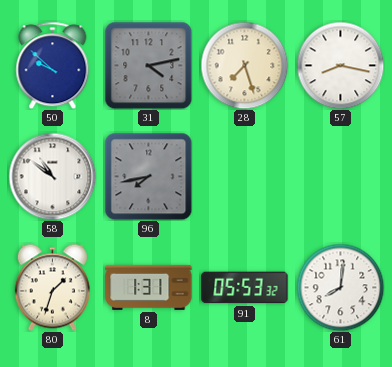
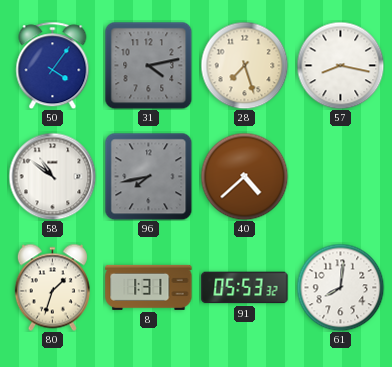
50: 9:52 -> 4:06 (53, 65)
40: none -> 4:38 (244, 176)
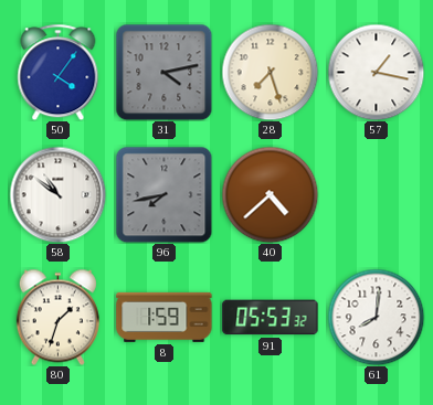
57: 8:17 -> 1:17 (376, 72)
8: 1:31 -> 1:59 (165, 317)
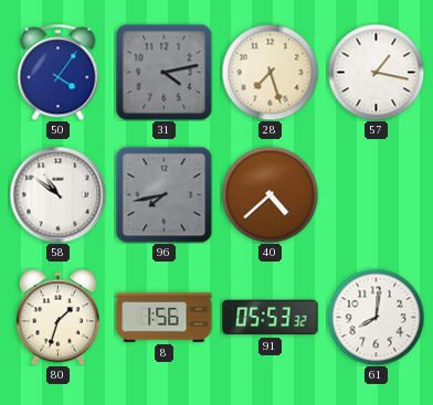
8: 1:59 -> 1:56 (165, 317)
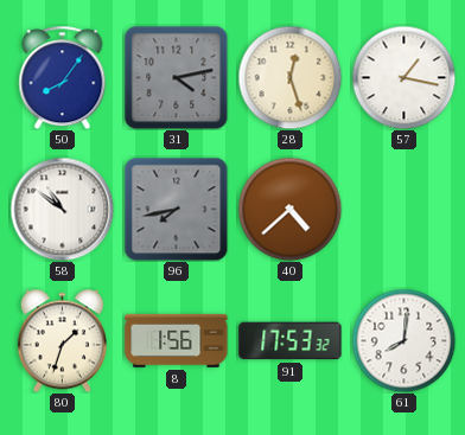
50: 4:06 -> 8:06 (63, 77)
28: 7:27 -> 12:27 (289, 77)
91: 05:53 -> 17:53 (291, 341)
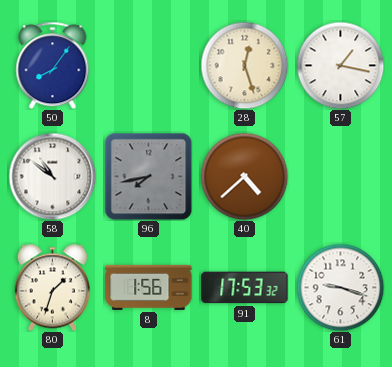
31: 4:13 -> none (176, 77)
61: 8:01 -> 9:18 (340, 287)
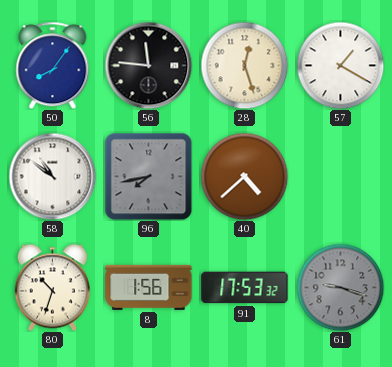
56: none -> 11:46 (148, 65)
57: 1:17 -> 1:20 (340, 65)
80: 1:33 -> 10:33 (52, 287)
61 dial: white -> grey (340, 287)
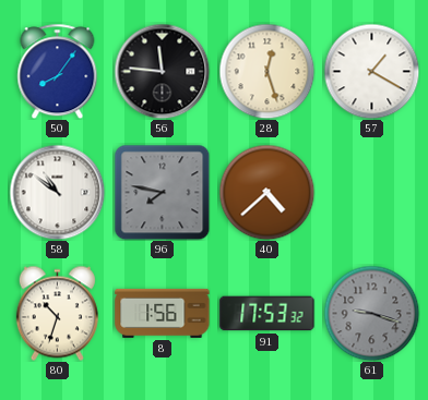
96: 7:43 -> 7:47 (162, 192)
